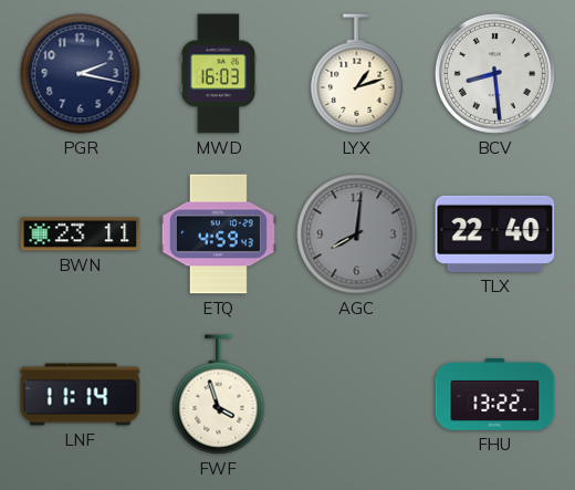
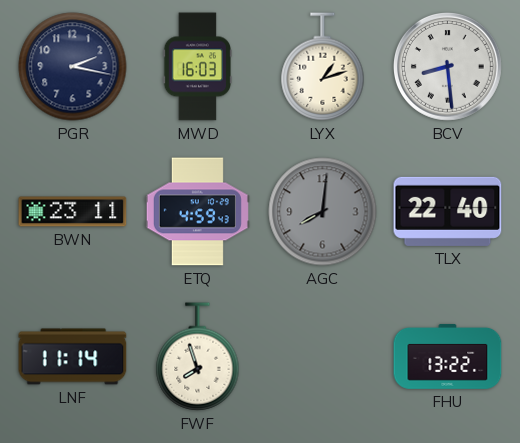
FWF: 3:57 -> 7:57 (198, 357)
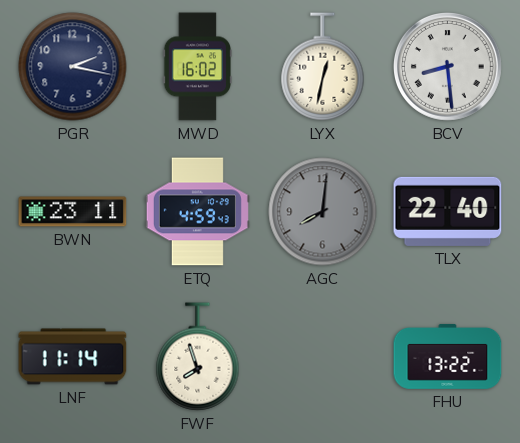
MWD: 16:03 -> 16:02 (198, 67)
LYX: 1:12 -> 12:32 (323, 67)
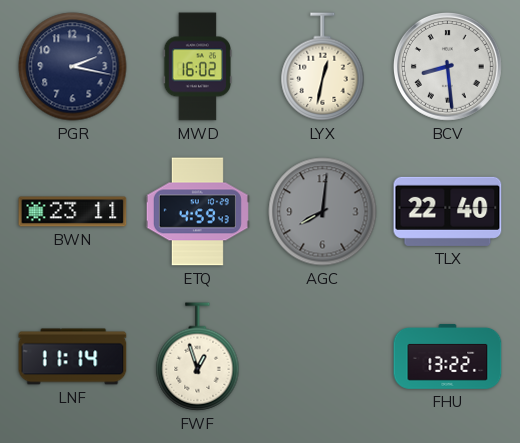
FWF: 7:57 -> 12:57 (198, 357)
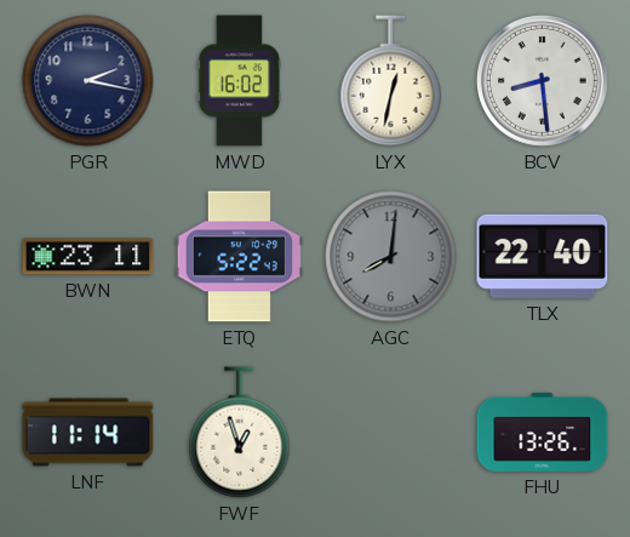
ETQ: 4:59 -> 5:22 (239, 257)
FHU: 13:22 -> 13:26 (543, 432)
